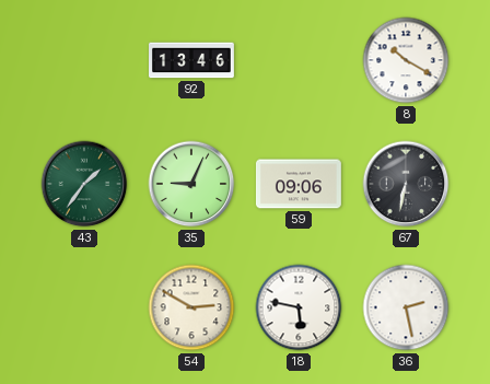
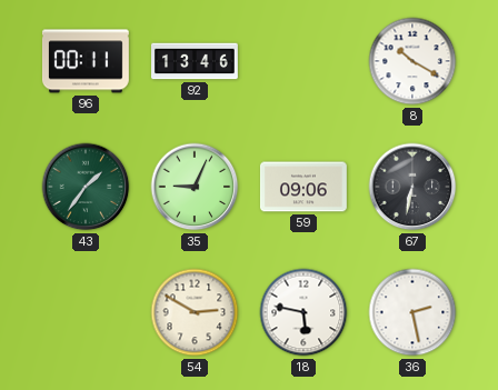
96: none -> 00:11 (86, 61)
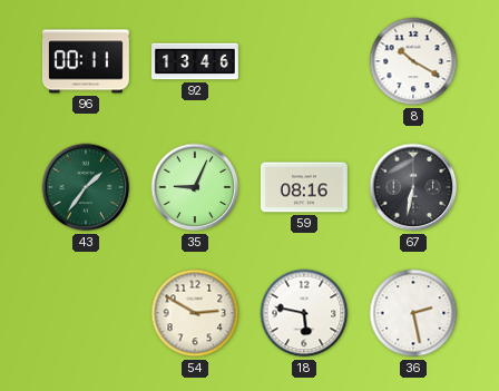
59: 09:06 -> 08:16 (304, 187)
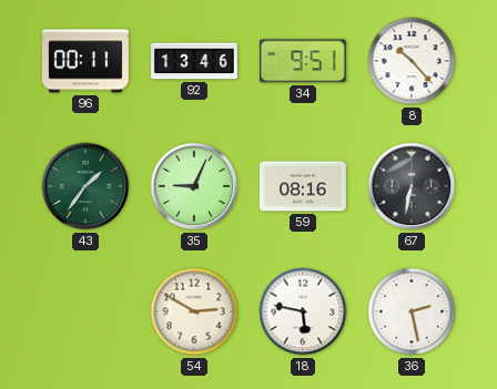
34: none -> 9:51 (303, 61)
8: 10:20 -> 10:23 (412, 61)
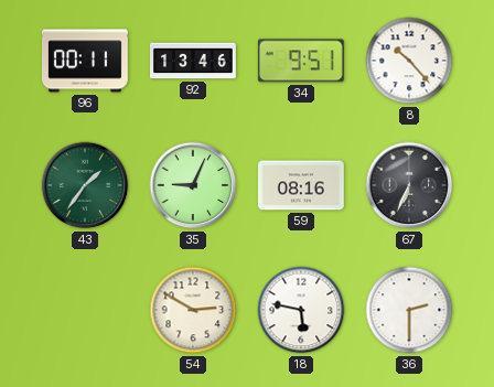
67: 6:32 -> 6:34 (409, 185)
36: 2:28 -> 2:30 (409, 310)
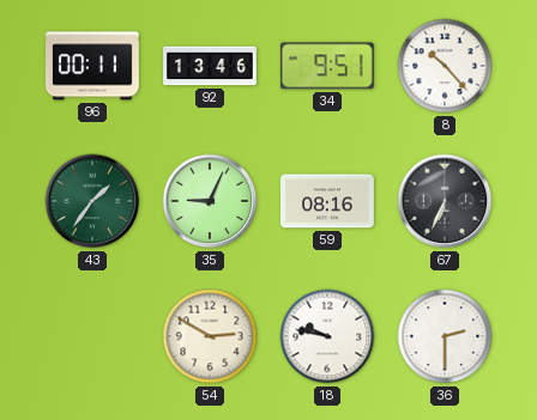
18: 5:47 -> 9:47 (327, 336)
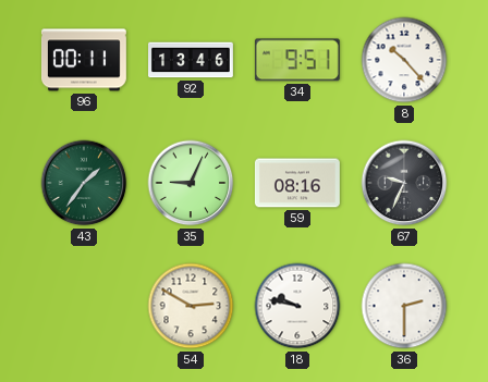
67: 6:34 -> 9:34 (404, 183)
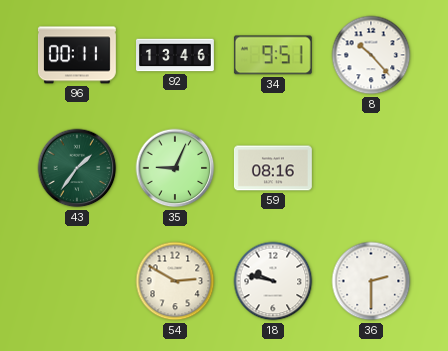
67: 9:34 -> none (404, 183)
